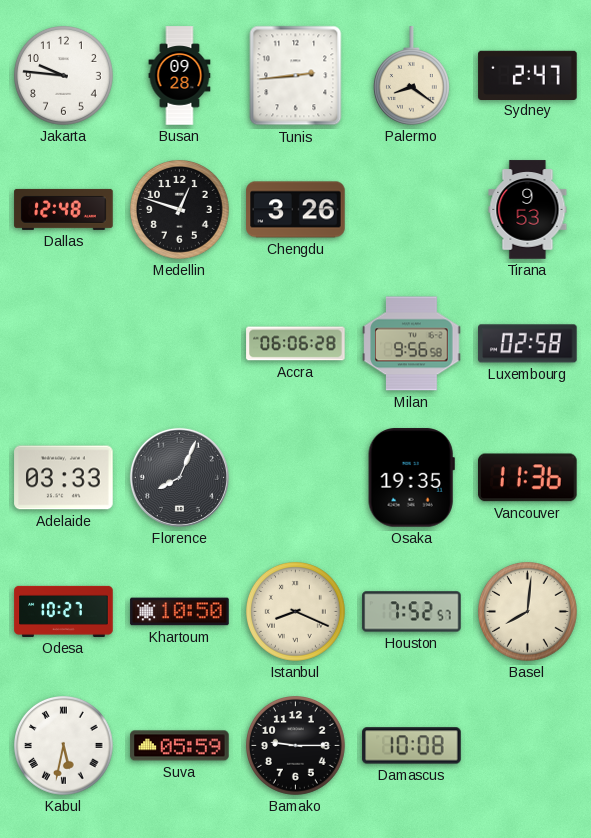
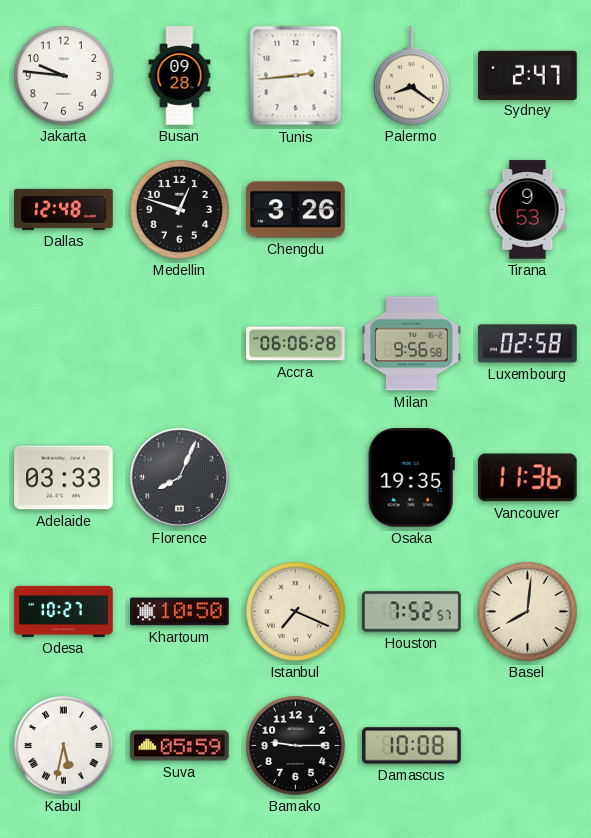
Istanbul: 8:19 -> 7:19 (296, 612)
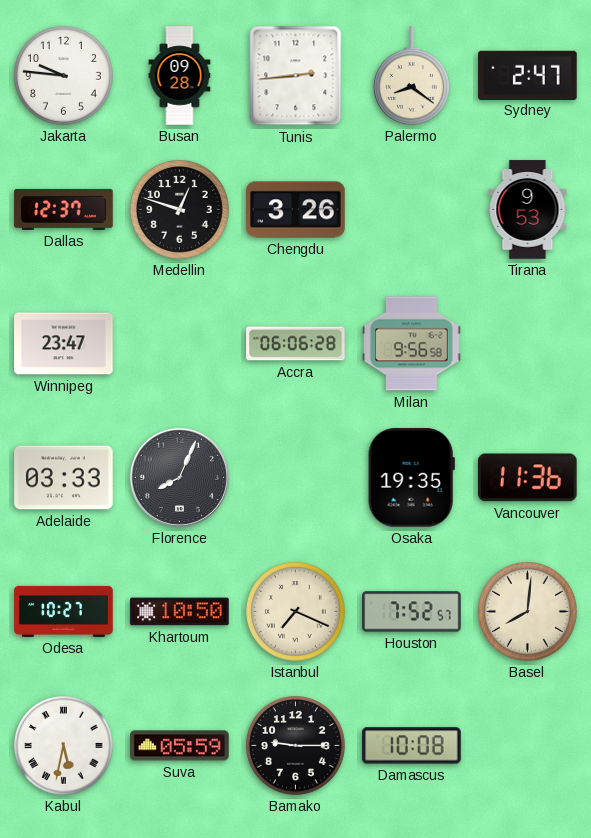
Dallas: 12:48 -> 12:37 (64, 209)
Winnipeg: none -> 23:47 (64, 344)
Luxembourg: 02:58 -> none (528, 344)
